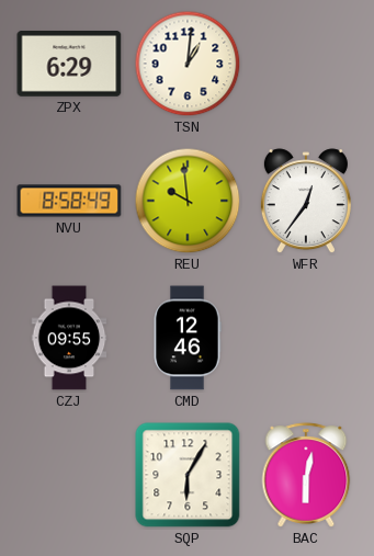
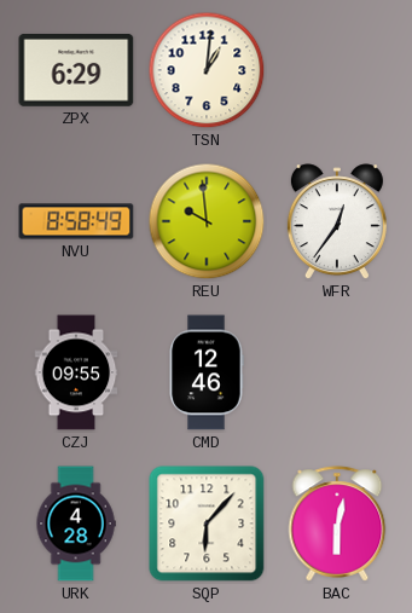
URK: none -> 4:28 (76, 524)
SQP: 6:05 -> 6:07 (207, 524)
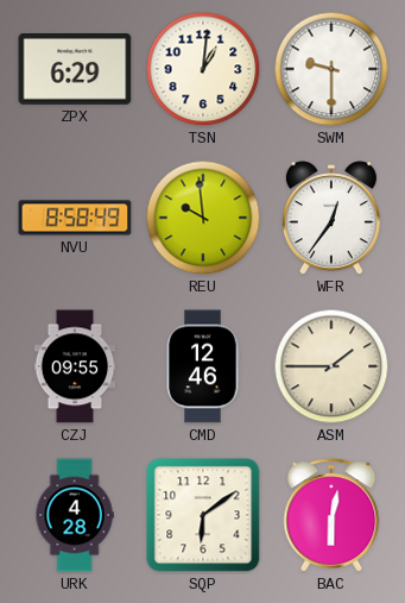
SWM: none -> 9:30 (331, 69)
ASM: none -> 1:45 (331, 366)
SQP: 6:07 -> 6:09 (203, 515)
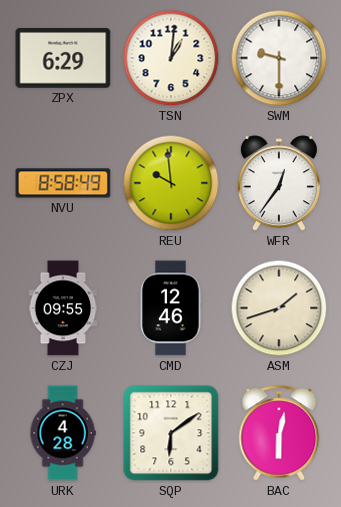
ASM: 1:45 -> 1:42 (279, 308)
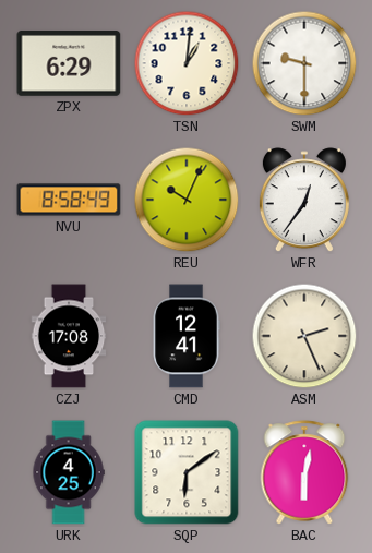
REU: 9:59 -> 10:04 (187, 200)
CZJ: 09:55 -> 17:08 (69, 336)
CMD: 12:46 -> 12:41 (187, 336)
ASM: 1:42 -> 2:26 (304, 336)
URK: 4:28 -> 4:25 (69, 472)
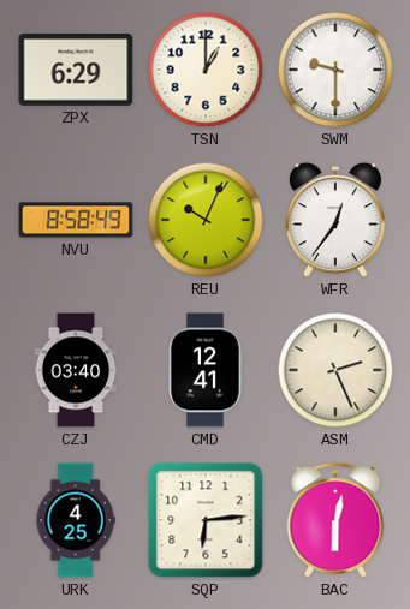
TSN: 1:01 -> 1:00 (206, 70)
CZJ: 17:08 -> 03:40 (76, 370)
SQP: 6:09 -> 6:14 (206, 520)
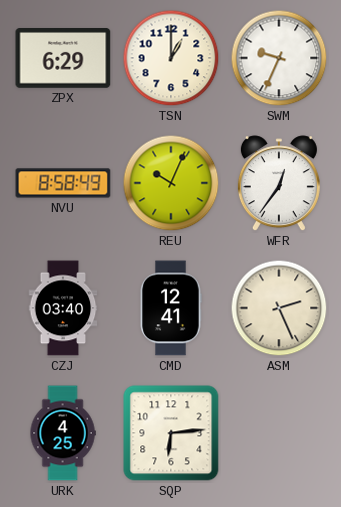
SWM: 9:30 -> 9:34 (279, 58)
BAC: 6:02 -> none (335, 520)
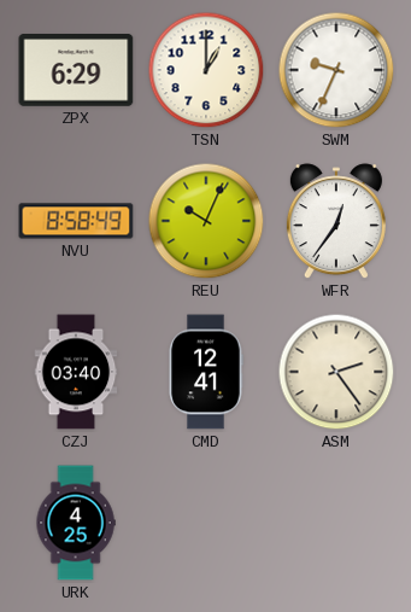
ASM: 2:26 -> 2:24 (336, 372)
SQP: 6:14 -> none (171, 433)
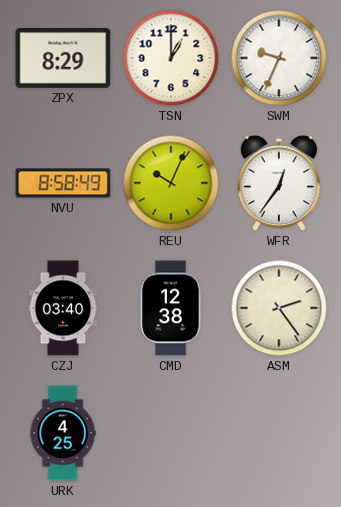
ZPX: 6:29 -> 8:29 (63, 59)
CMD: 12:41 -> 12:38 (171, 308)
